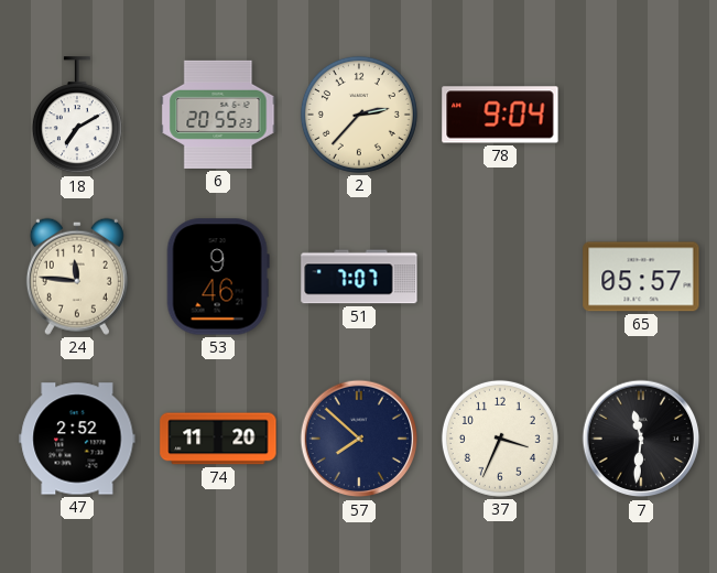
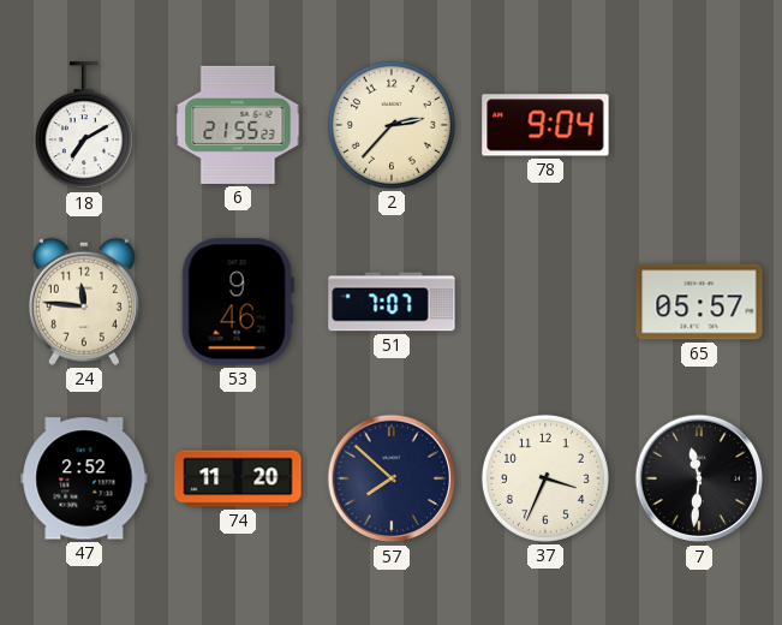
6: 20:55 -> 21:55 (238, 125)
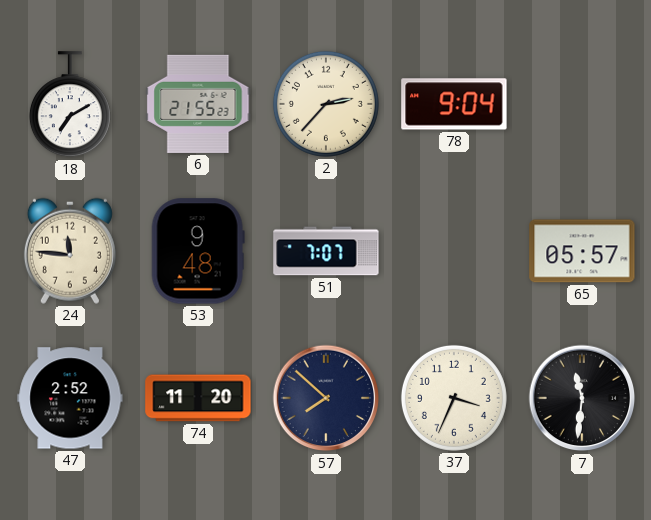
53: 9:46 -> 9:48 (198, 251)
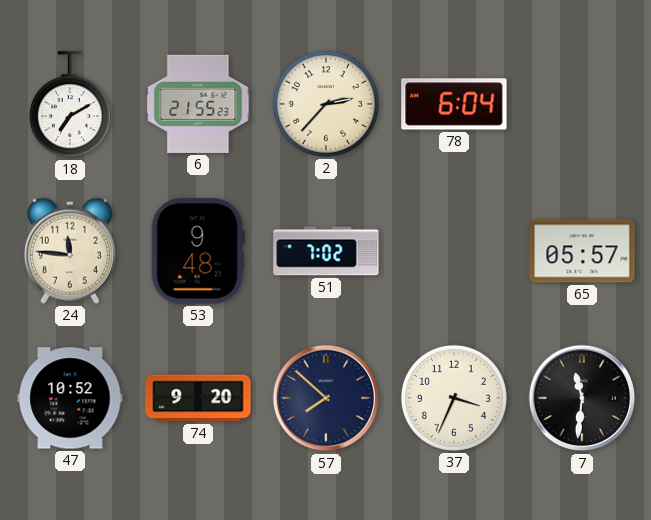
78: 9:04 -> 6:04 (454, 104)
51: 7:07 -> 7:02 (326, 251)
47: 2:52 -> 10:52 (70, 398)
74: 11:20 -> 9:20 (198, 398)
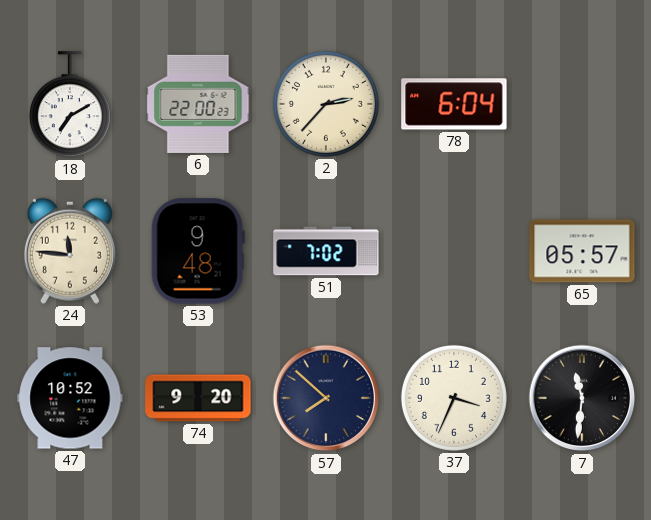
6: 21:55 -> 22:00 (198, 104)
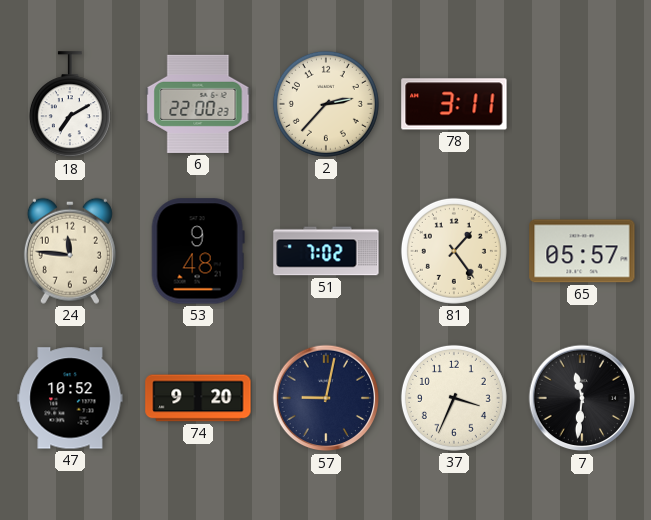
78: 6:04 -> 3:11 (454, 104)
81: none -> 1:24 (454, 251)
57: 7:52 -> 9:02 (326, 398)
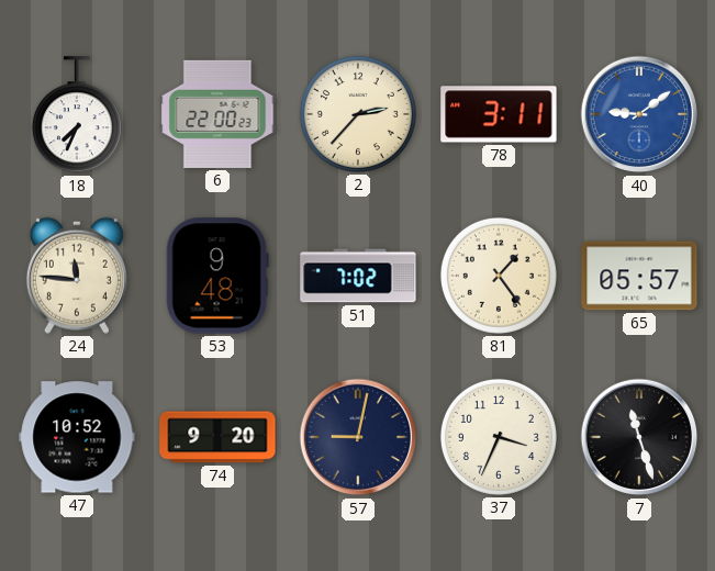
18: 7:10 -> 7:34 (77, 115)
40: none -> 9:09 (639, 114)
7: 11:31 -> 11:27 (639, 437)
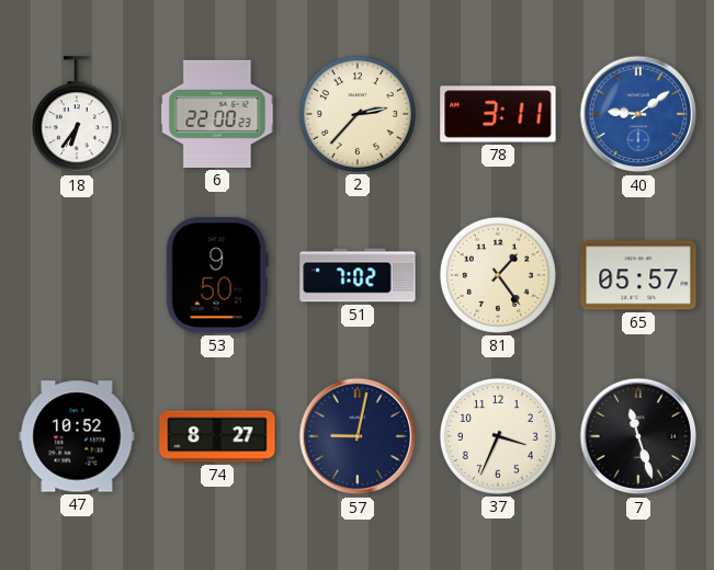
18: 7:34 -> 6:36 (77, 115)
24: 11:46 -> none (77, 276)
53: 9:48 -> 9:50 (217, 275)
74: 9:20 -> 8:27 (217, 436)
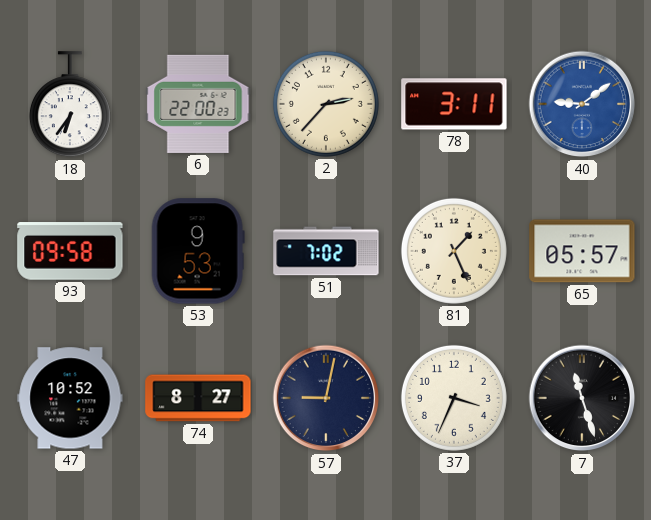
93: none -> 09:58 (70, 251)
53: 9:50 -> 9:53 (198, 251)
81: 1:24 -> 1:26 (454, 251)
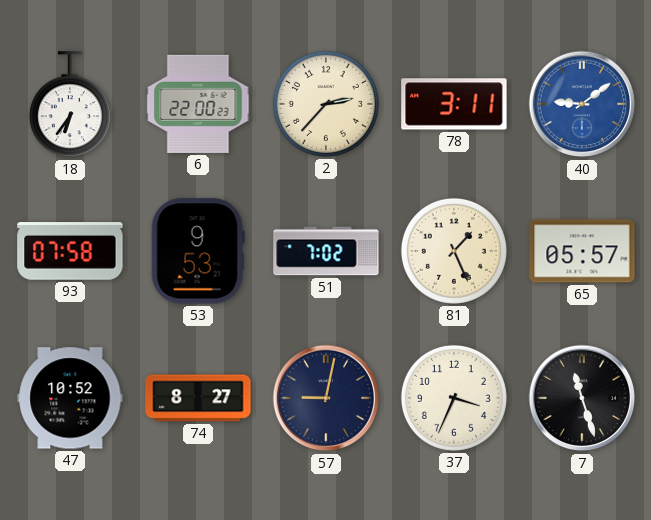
93: 09:58 -> 07:58 (70, 251)
